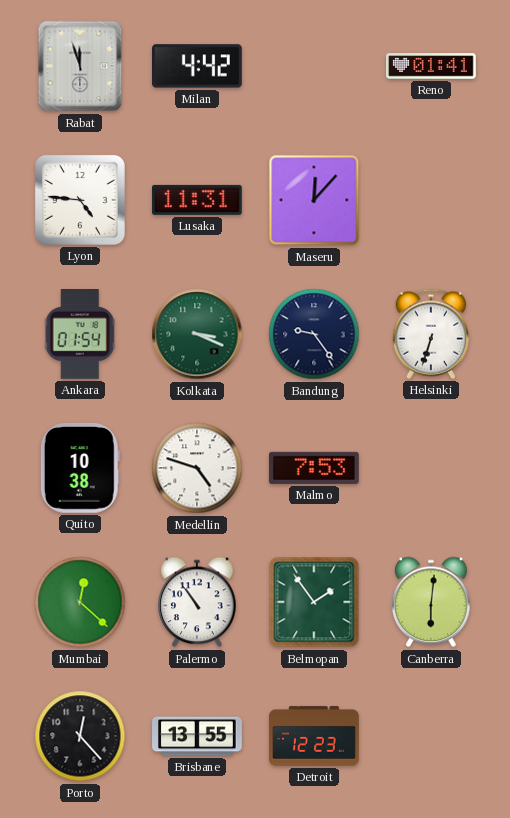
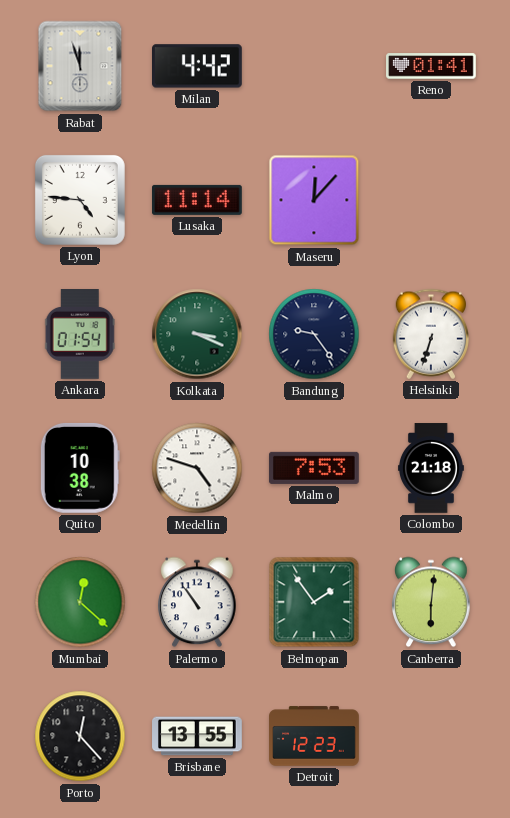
Lusaka: 11:31 -> 11:14 (198, 200)
Colombo: none -> 21:18 (431, 468)
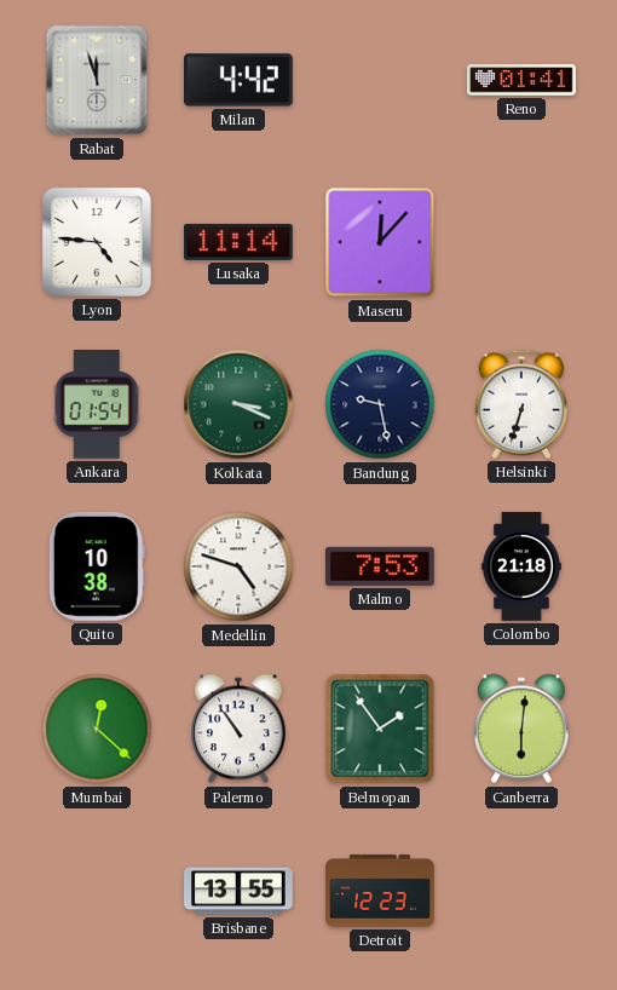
Bandung: 9:24 -> 9:28 (380, 404)
Porto: 12:23 -> none (80, 736)
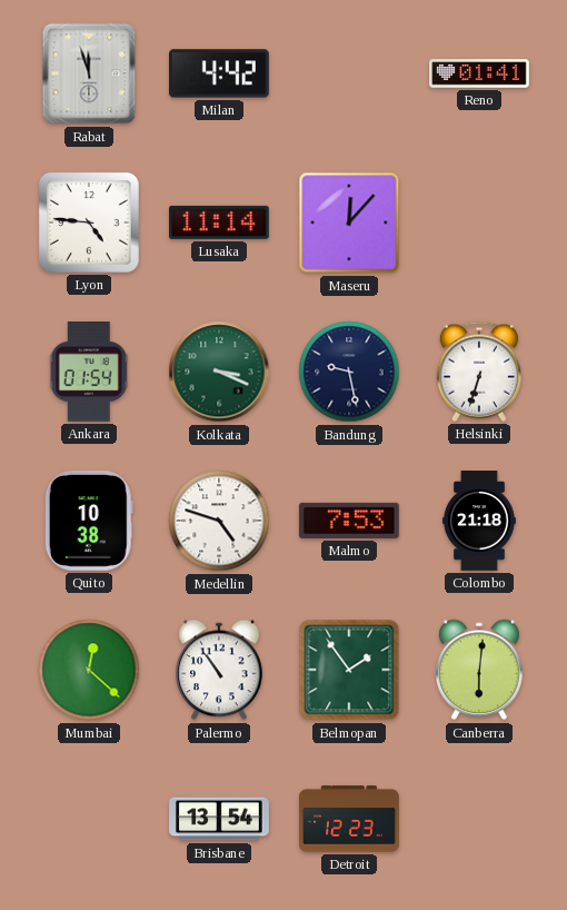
Brisbane: 13:55 -> 13:54 (219, 819)
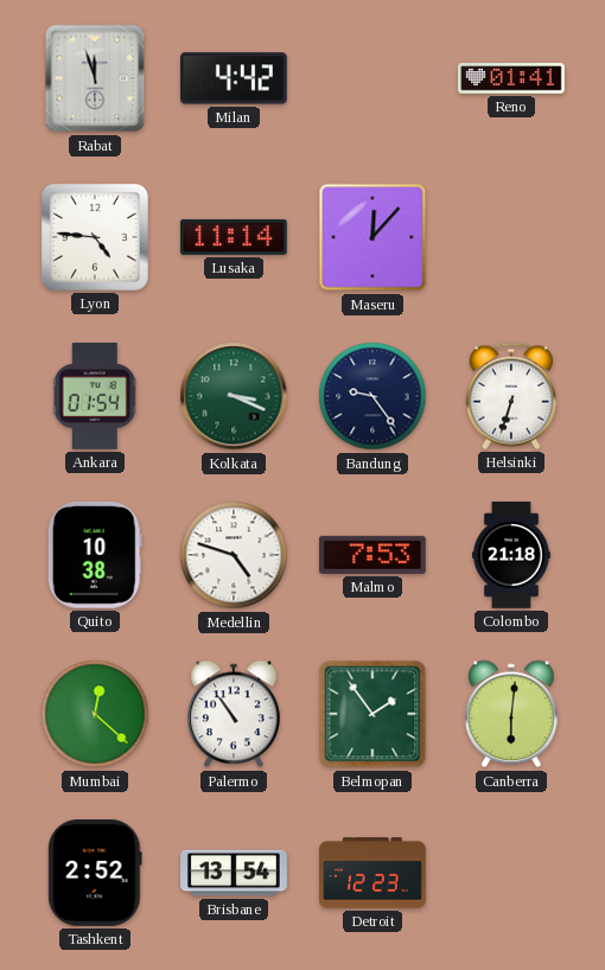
Bandung: 9:28 -> 9:24 (372, 396)
Tashkent: none -> 2:52 (95, 874)
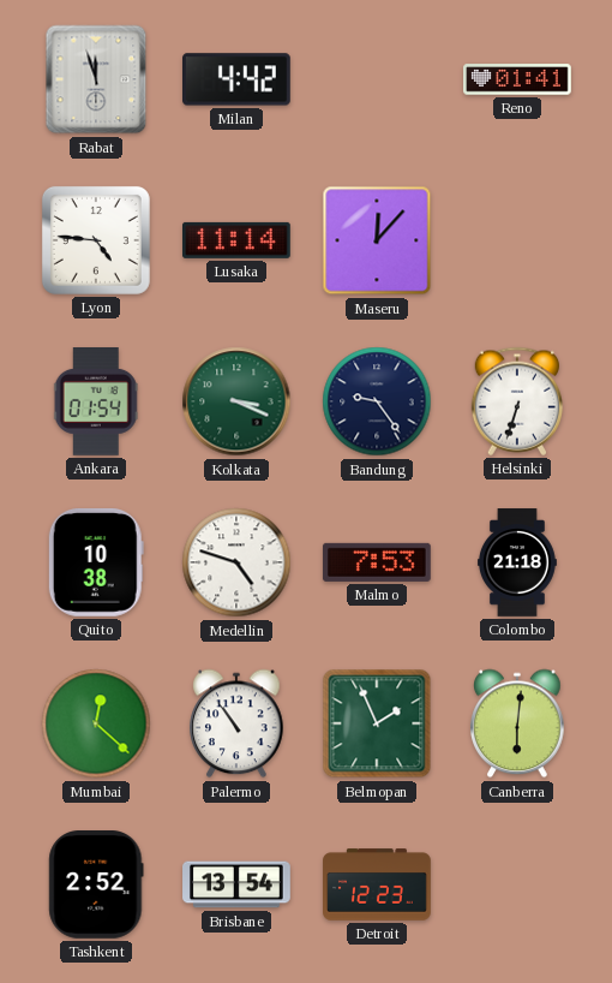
Belmopan: 1:54 -> 1:56 (377, 723)
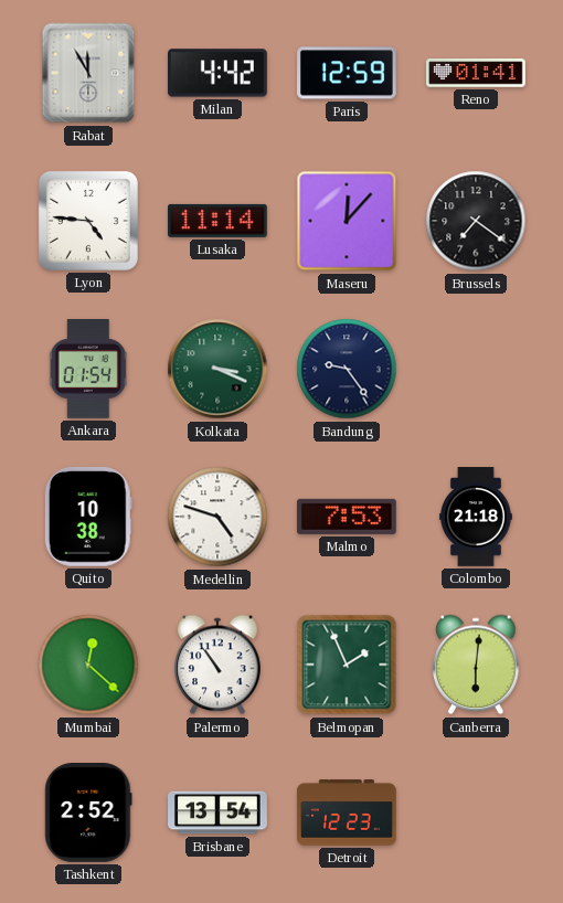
Rabat: 11:57 -> 11:55 (88, 73)
Paris: none -> 12:59 (348, 73)
Brussels: none -> 7:21 (476, 221)
Helsinki: 6:33 -> none (516, 401)
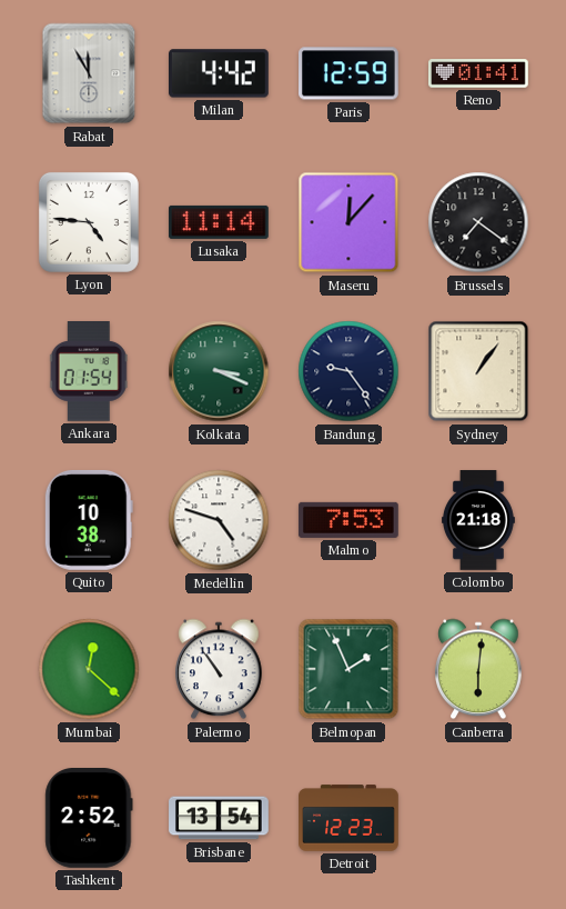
Sydney: none -> 1:06 (478, 371)
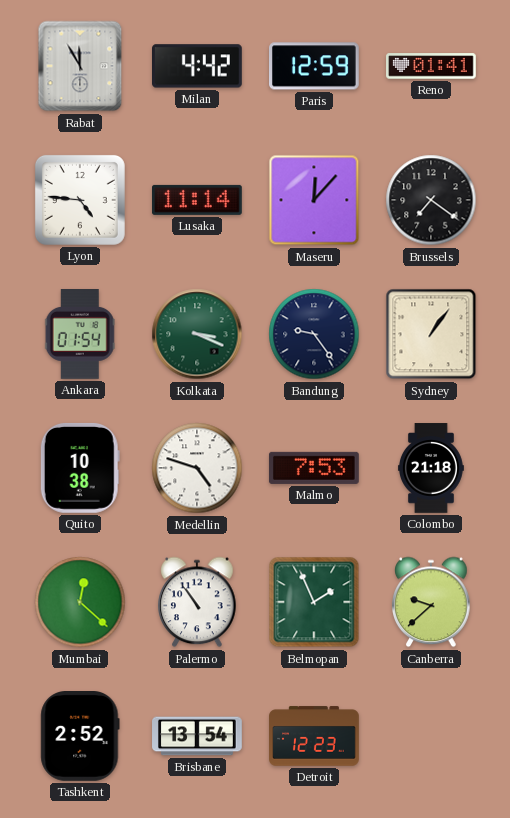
Canberra: 6:01 -> 9:38 (431, 602)
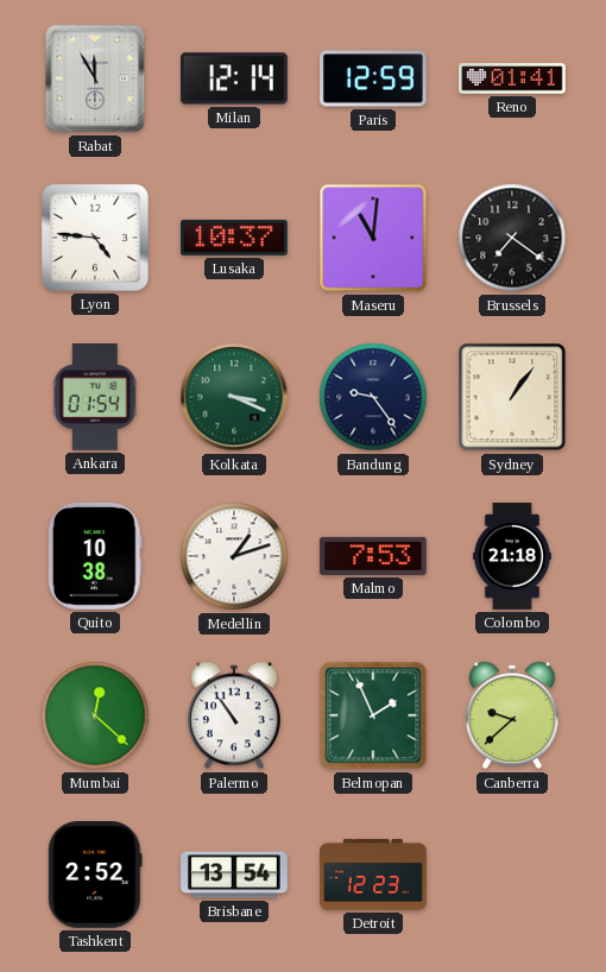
Milan: 4:42 -> 12:14 (235, 78)
Lusaka: 11:14 -> 10:37 (235, 238)
Maseru: 12:07 -> 11:01 (373, 238)
Medellin: 4:48 -> 1:12 (234, 556)
